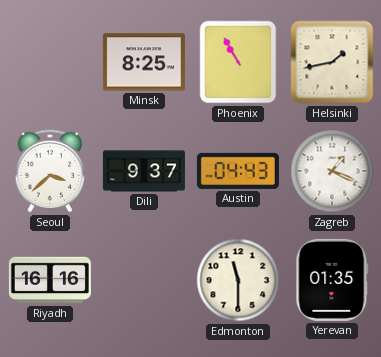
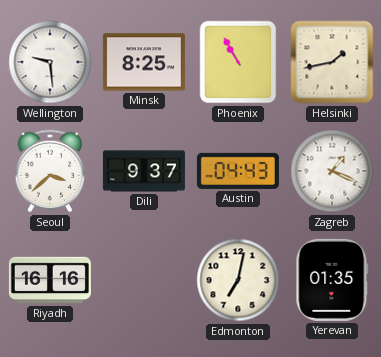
Wellington: none -> 9:29 (50, 62)
Edmonton: 11:30 -> 7:02 (238, 280)
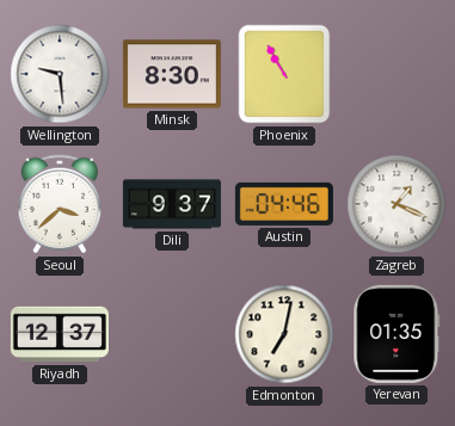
Minsk: 8:25 -> 8:30 (172, 74)
Helsinki: 1:43 -> none (332, 62)
Austin: 04:43 -> 04:46 (284, 204)
Riyadh: 16:16 -> 12:37 (60, 334)
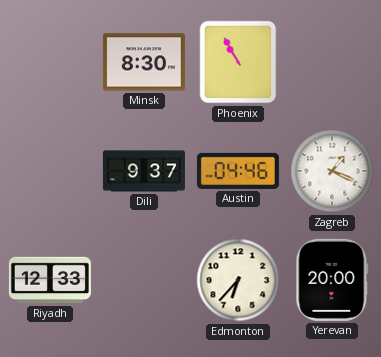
Wellington: 9:29 -> none (60, 74)
Seoul: 3:38 -> none (60, 204)
Riyadh: 12:37 -> 12:33 (50, 280)
Edmonton: 7:02 -> 6:37 (238, 280)
Yerevan: 01:35 -> 20:00 (332, 280)
